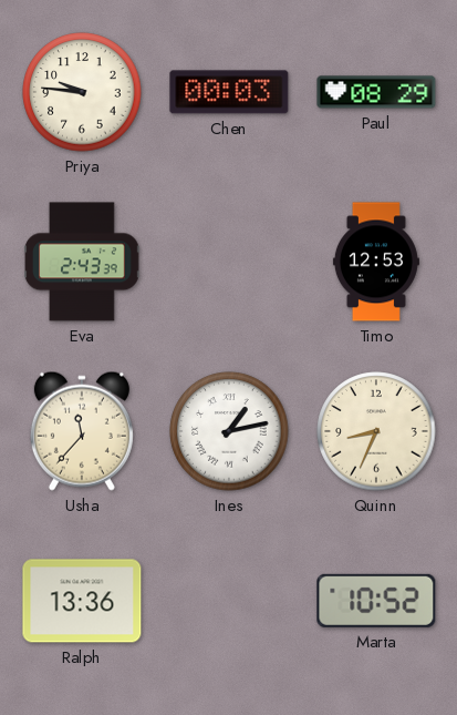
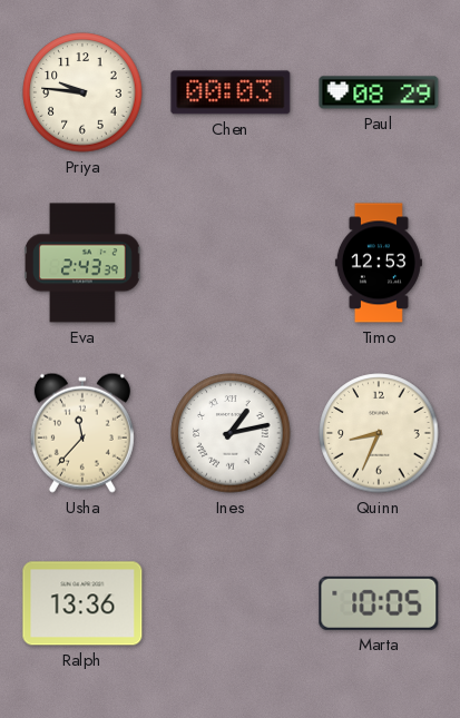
Marta: 10:52 -> 10:05 (379, 603)
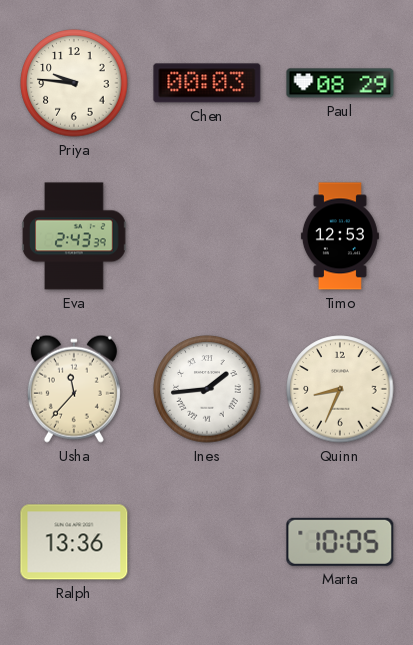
Ines: 1:13 -> 1:44 (207, 389)
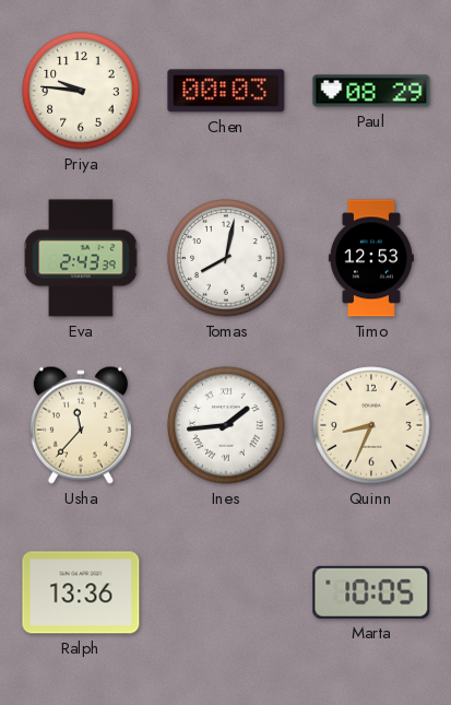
Tomas: none -> 8:02 (226, 258)
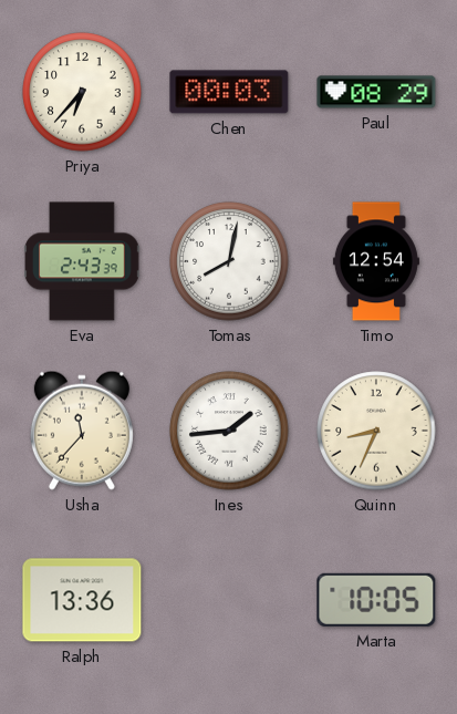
Priya: 9:46 -> 6:37 (82, 92)
Timo: 12:53 -> 12:54 (376, 261)
